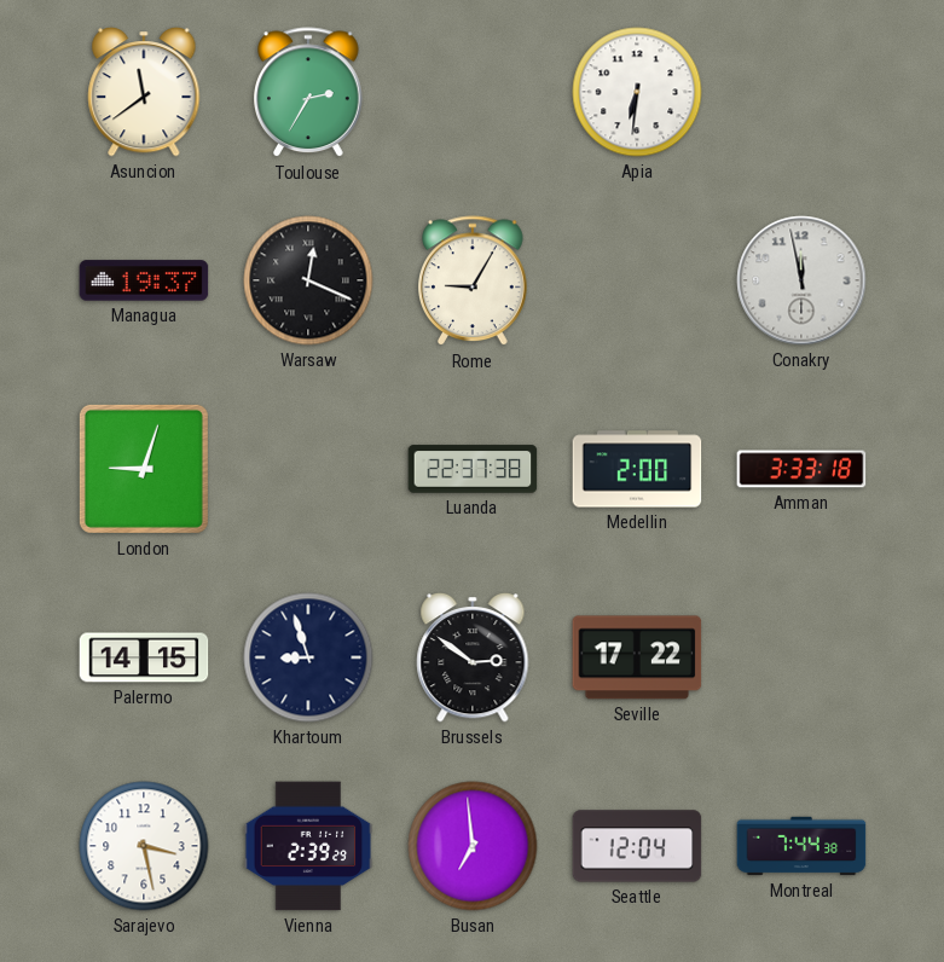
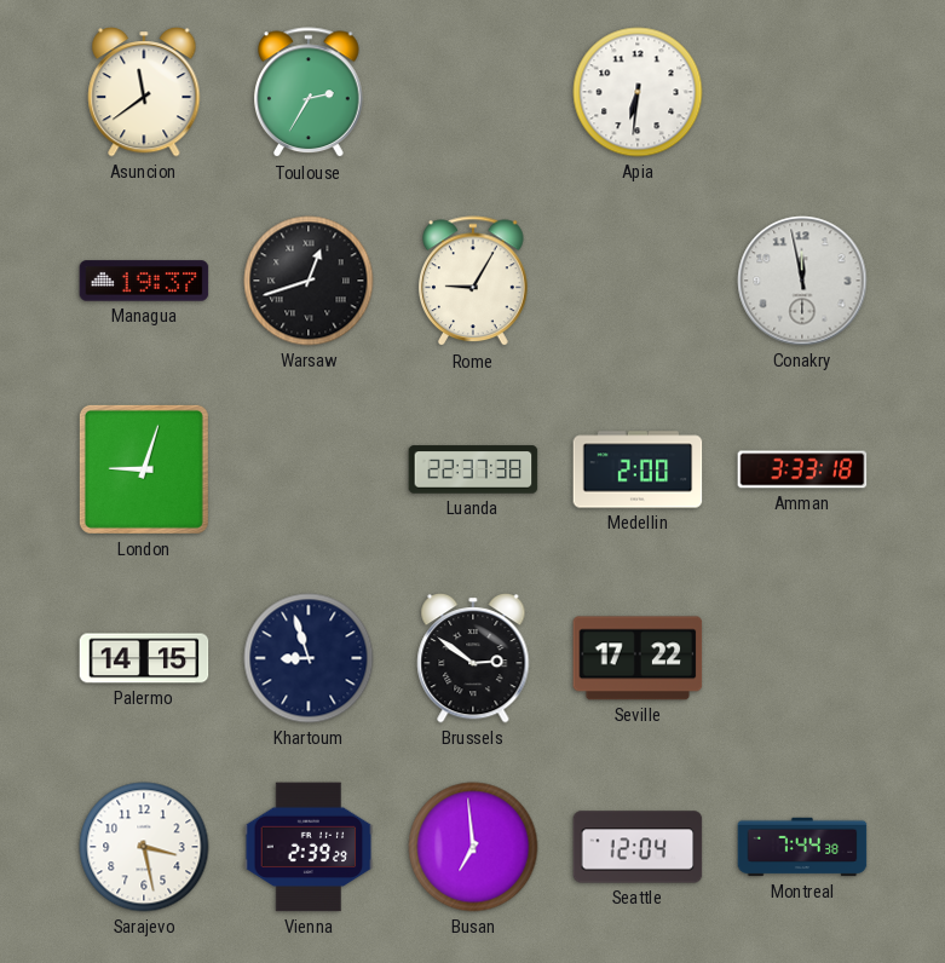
Warsaw: 12:19 -> 12:42 (309, 281)
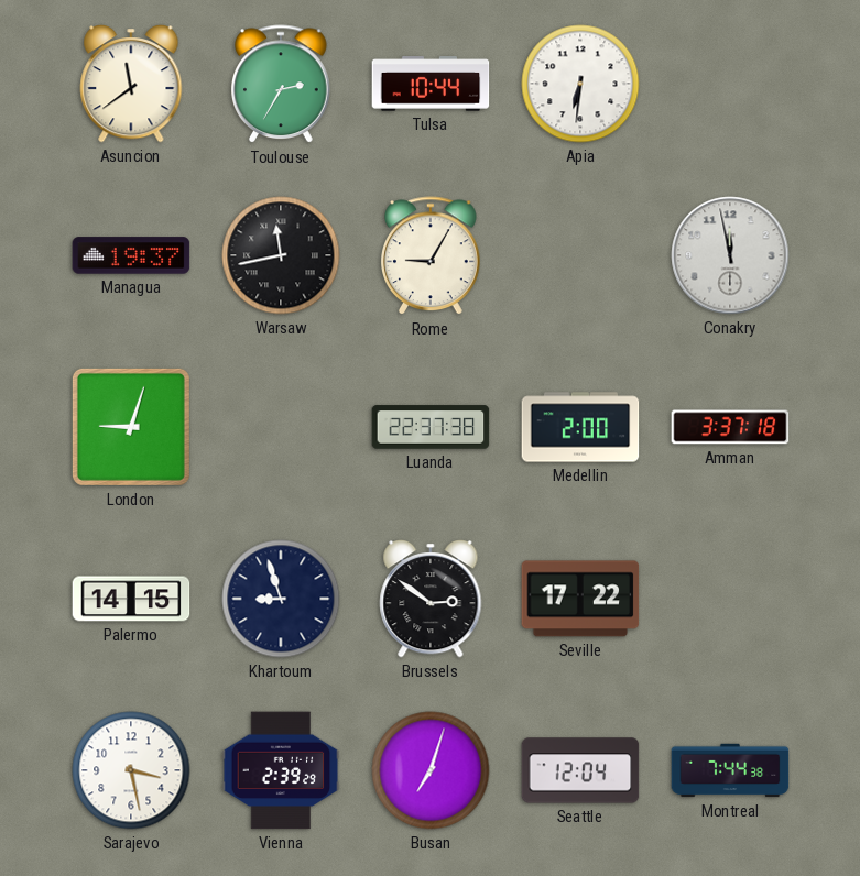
Tulsa: none -> 10:44 (431, 84)
Warsaw: 12:42 -> 11:43 (281, 255)
Amman: 3:33 -> 3:37 (730, 427)
Busan: 6:59 -> 7:03 (431, 770)
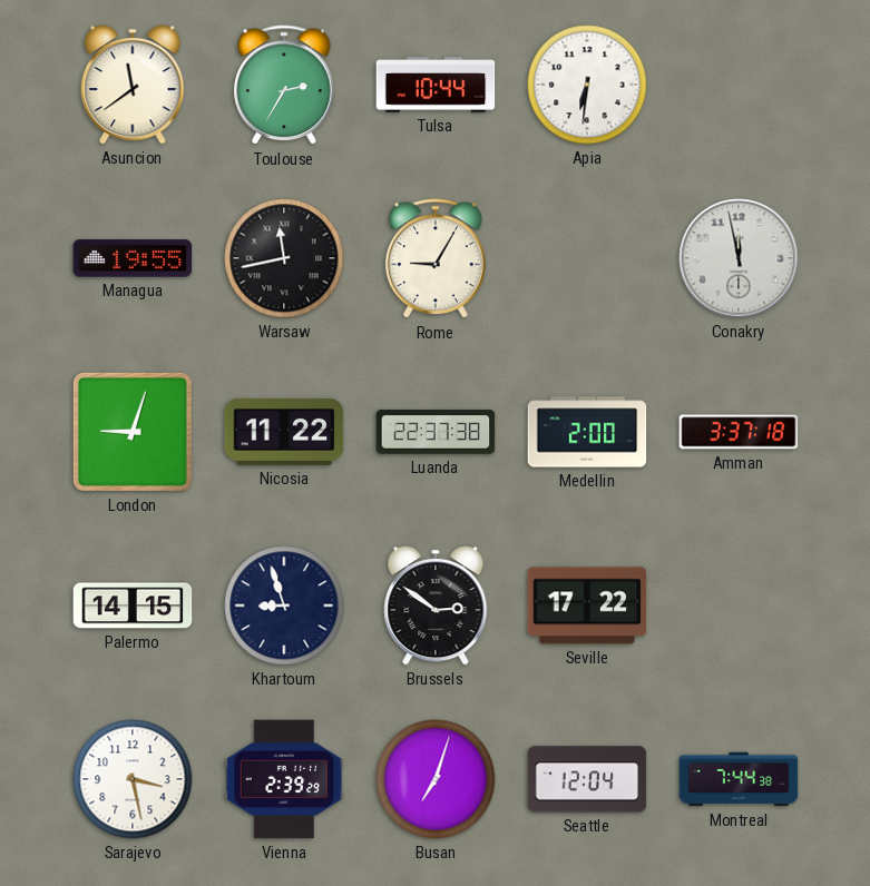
Managua: 19:37 -> 19:55 (133, 258)
Nicosia: none -> 11:22 (284, 432)
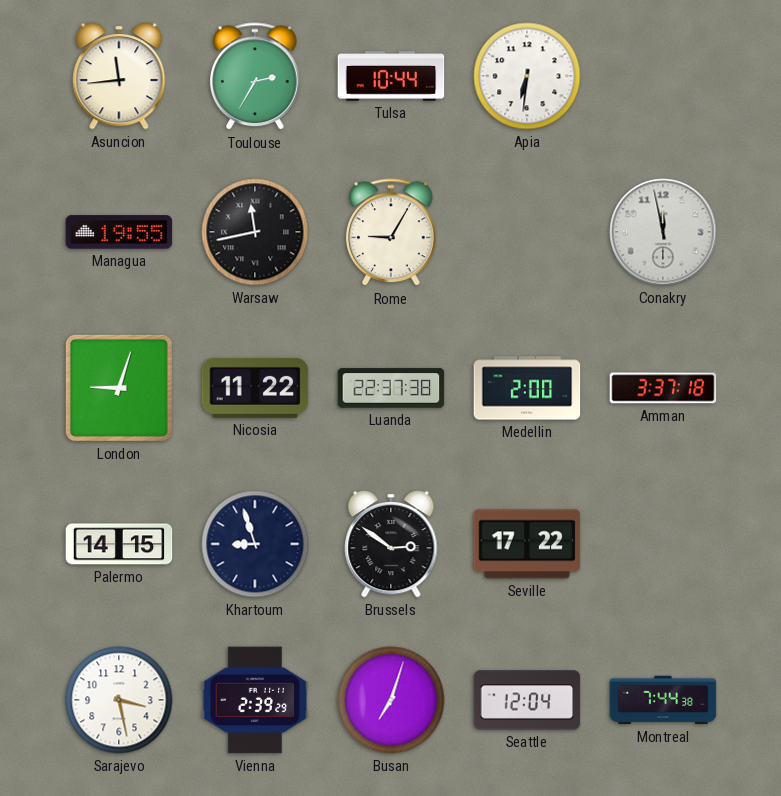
Asuncion: 11:39 -> 11:44 (119, 77)
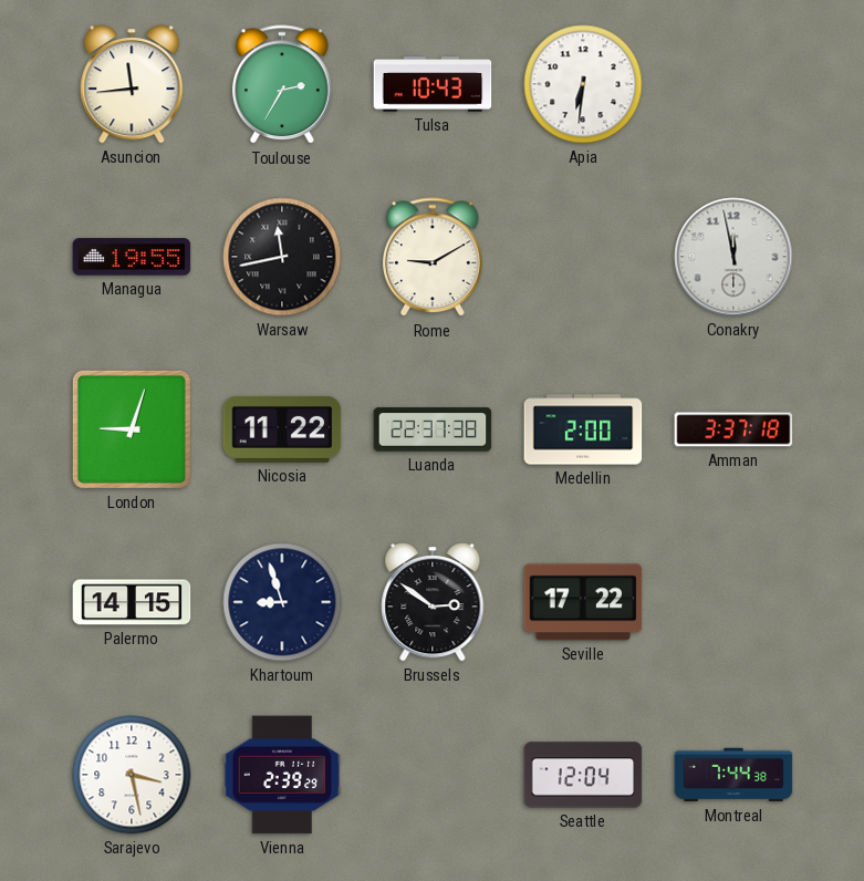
Tulsa: 10:44 -> 10:43 (433, 84)
Rome: 9:05 -> 9:10 (434, 258)
Busan: 7:03 -> none (391, 700)
